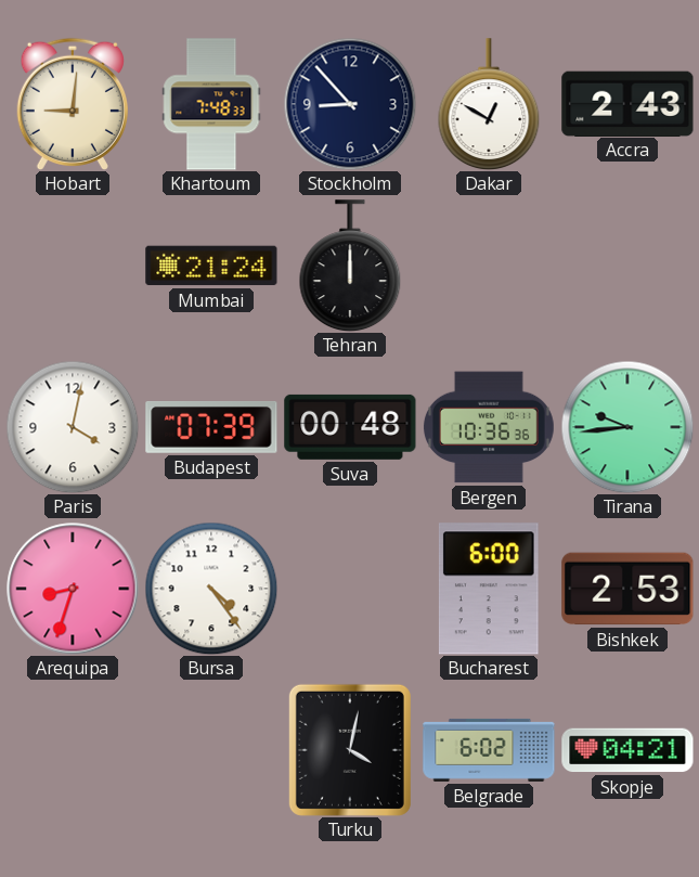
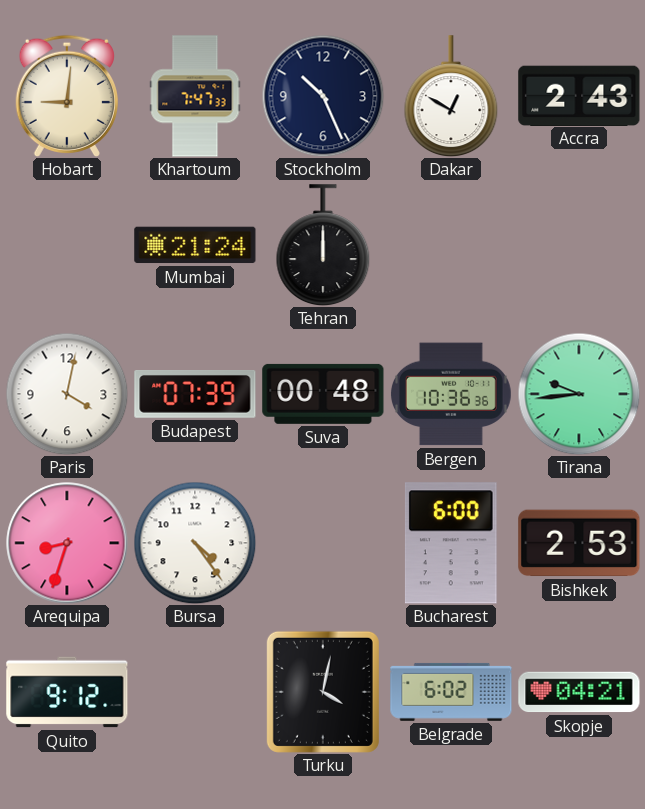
Khartoum: 7:48 -> 7:47 (195, 96)
Stockholm: 8:53 -> 10:26 (323, 96)
Quito: none -> 9:12 (67, 692)
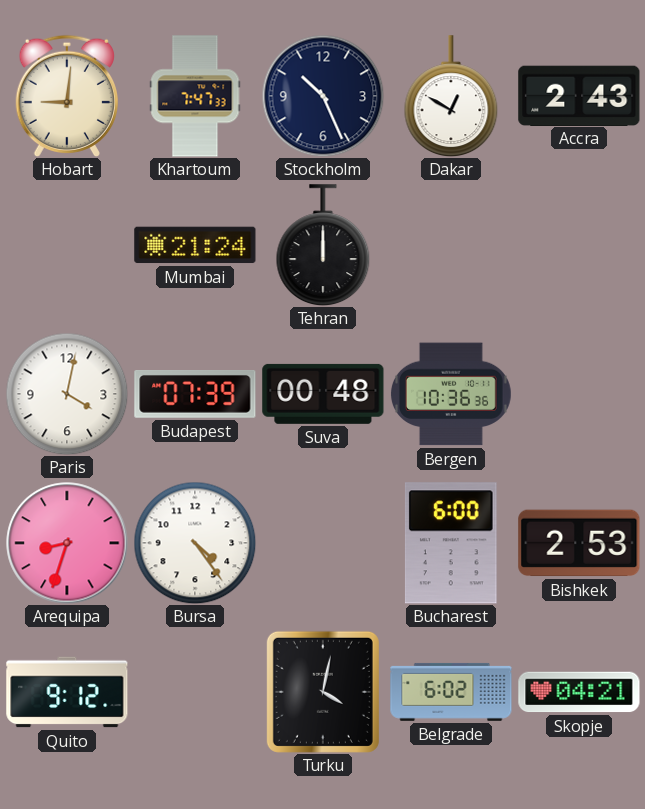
Tirana: 9:44 -> none (579, 394)
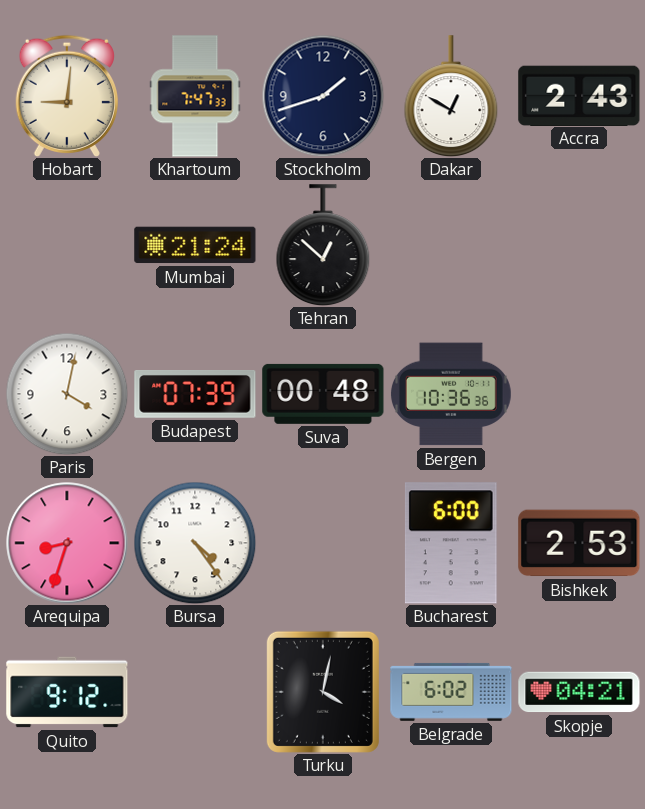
Stockholm: 10:26 -> 1:42 (323, 96)
Tehran: 12:00 -> 12:52 (323, 245)
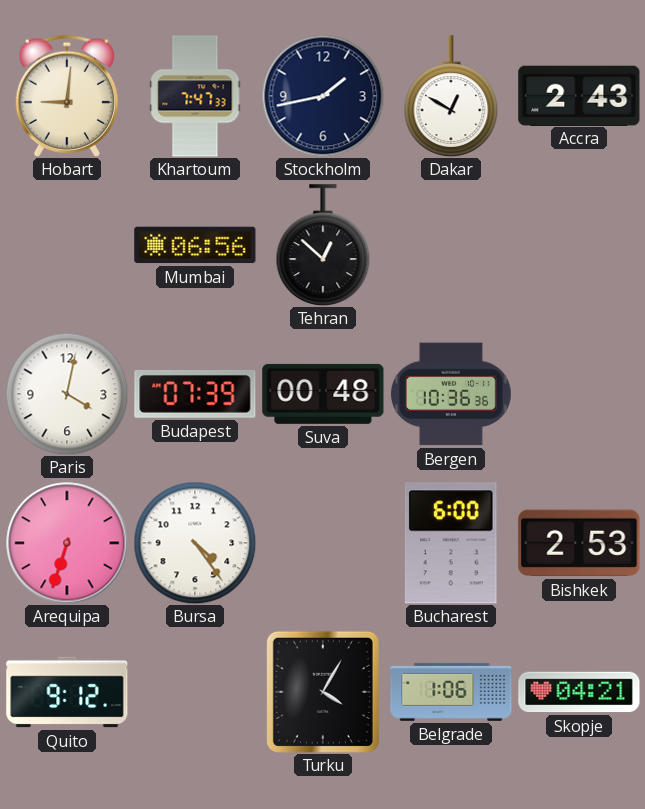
Stockholm: 1:42 -> 1:43 (323, 96)
Mumbai: 21:24 -> 06:56 (195, 245)
Arequipa: 8:33 -> 6:33 (67, 543)
Turku: 4:02 -> 4:05 (323, 692)
Belgrade: 6:02 -> 1:06 (451, 692)
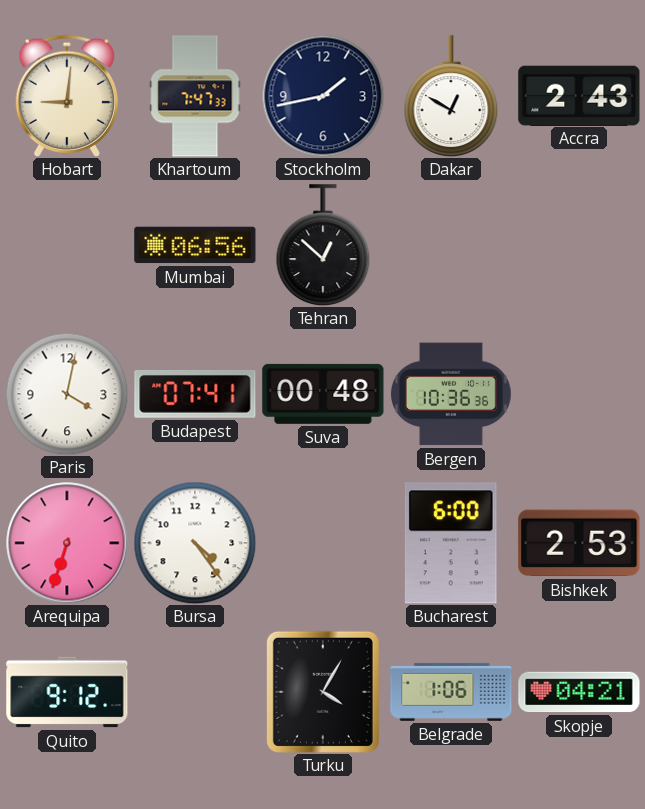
Budapest: 07:39 -> 07:41 (195, 395)
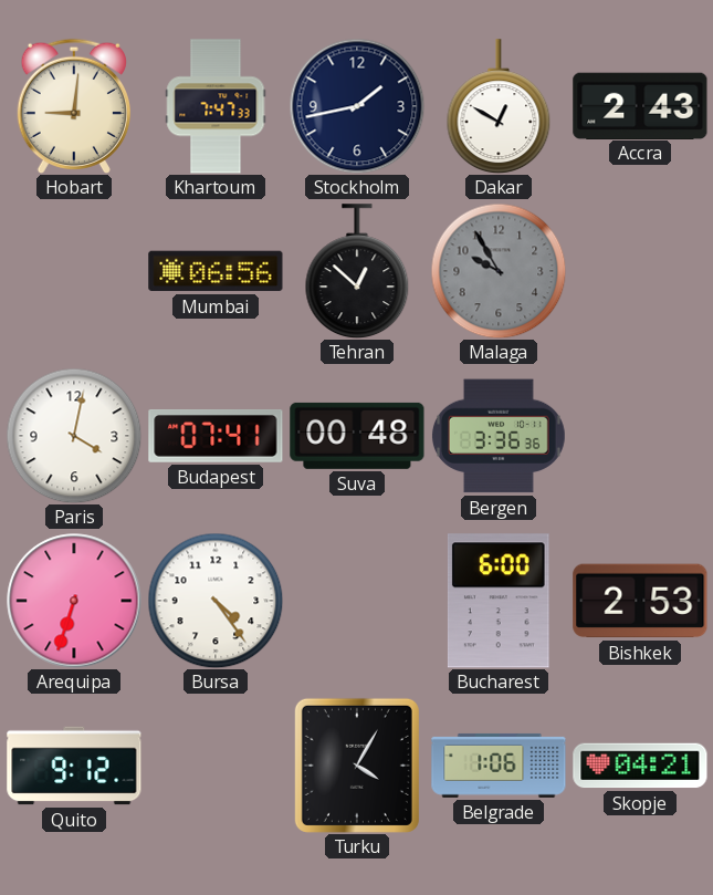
Malaga: none -> 9:55 (499, 271)
Bergen: 10:36 -> 3:36 (499, 436)
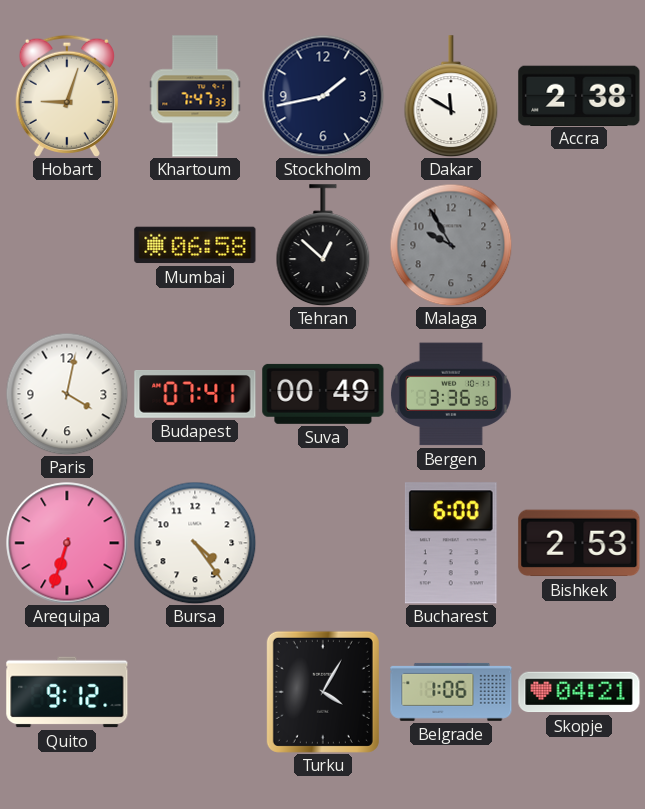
Hobart: 9:01 -> 9:03 (67, 95)
Dakar: 12:50 -> 11:50 (451, 96)
Accra: 2:43 -> 2:38 (579, 95)
Mumbai: 06:56 -> 06:58 (195, 245)
Suva: 00:48 -> 00:49 (323, 394)
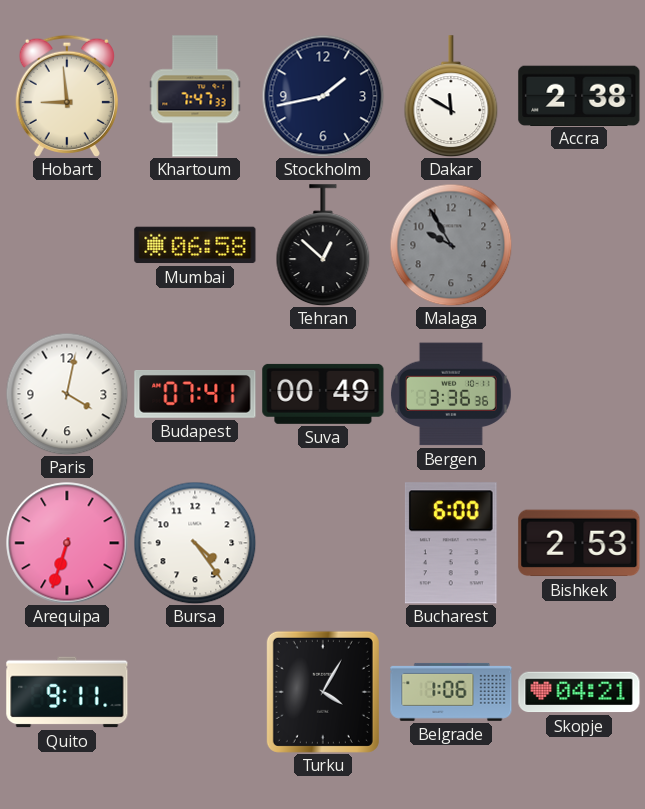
Hobart: 9:03 -> 8:59 (67, 95)
Quito: 9:12 -> 9:11 (67, 692)
